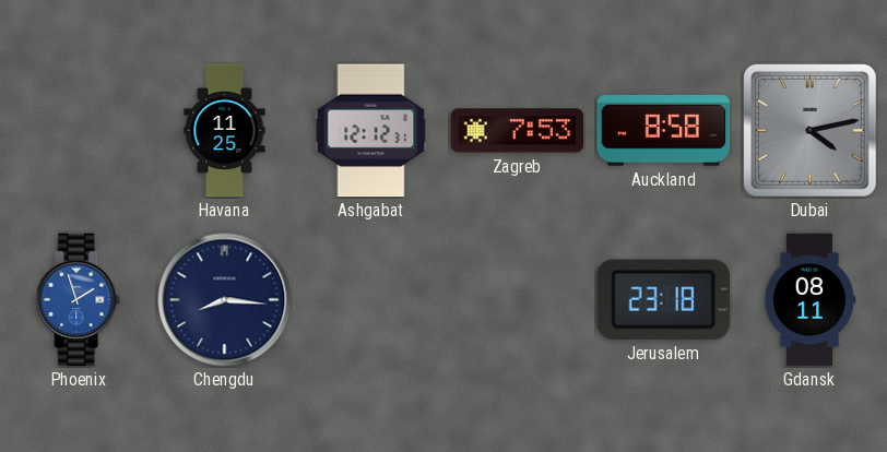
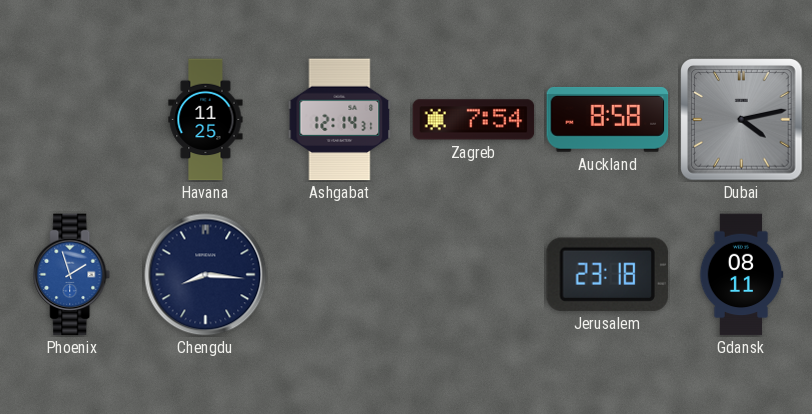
Ashgabat: 12:12 -> 12:14 (340, 120)
Zagreb: 7:53 -> 7:54 (474, 120)
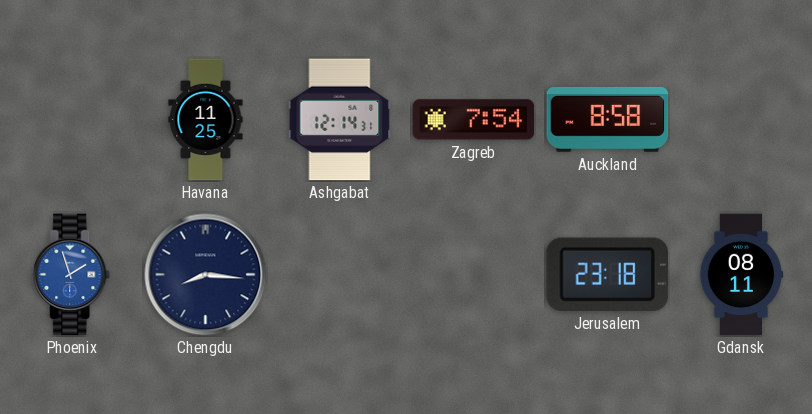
Dubai: 4:13 -> none (742, 120)
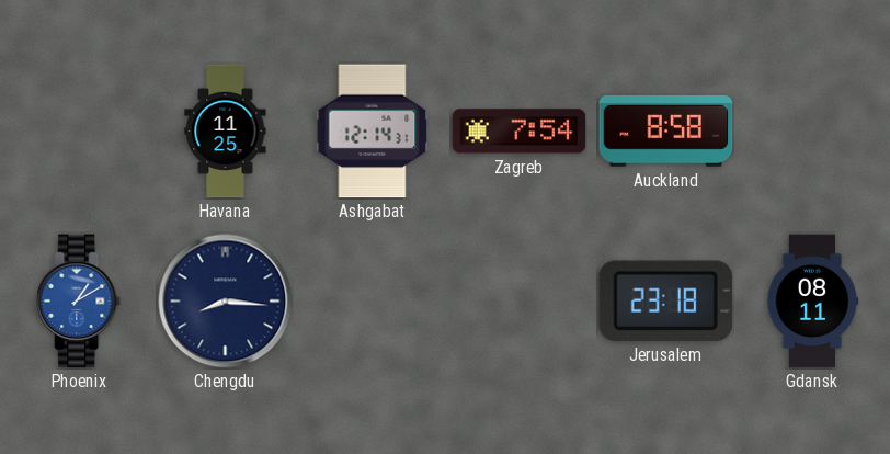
Phoenix: 1:57 -> 1:10 (79, 302)
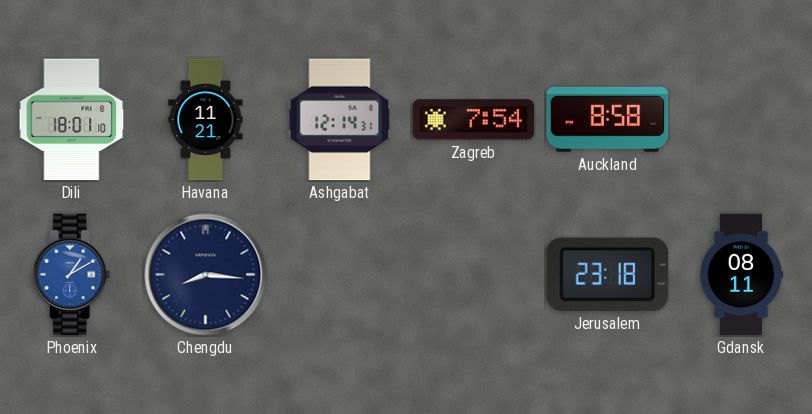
Dili: none -> 18:01 (72, 120)
Havana: 11:25 -> 11:21 (206, 120)
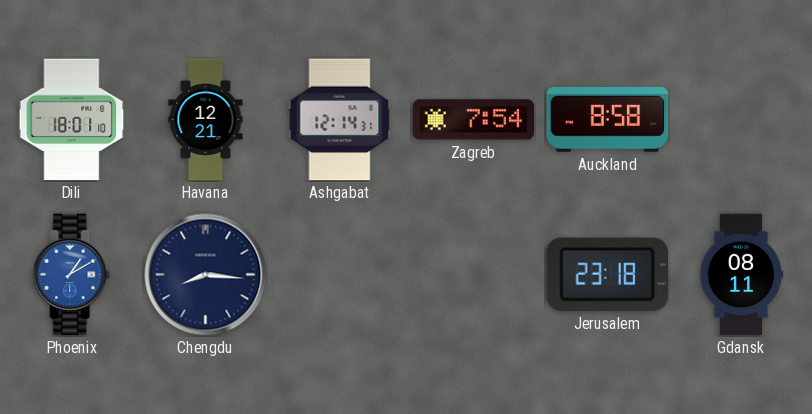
Havana: 11:21 -> 12:21 (206, 120)
